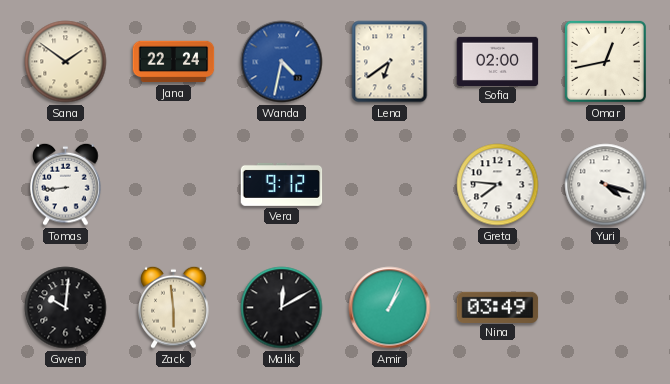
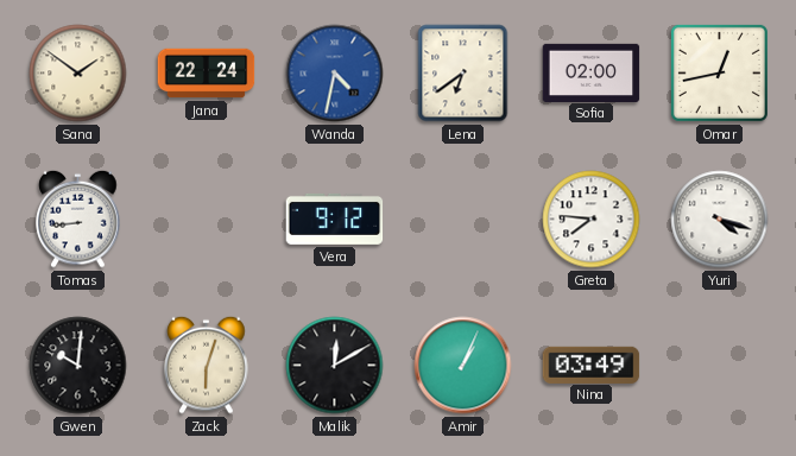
Zack: 5:59 -> 6:03 (207, 365)
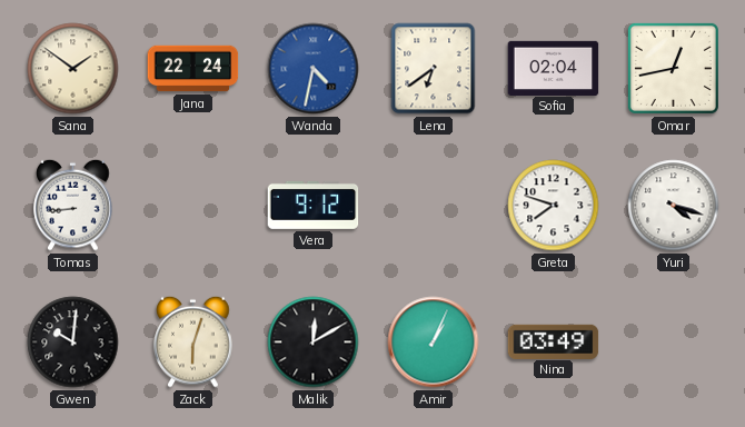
Sofia: 02:00 -> 02:04 (554, 68)
Greta: 7:46 -> 7:48 (554, 206)
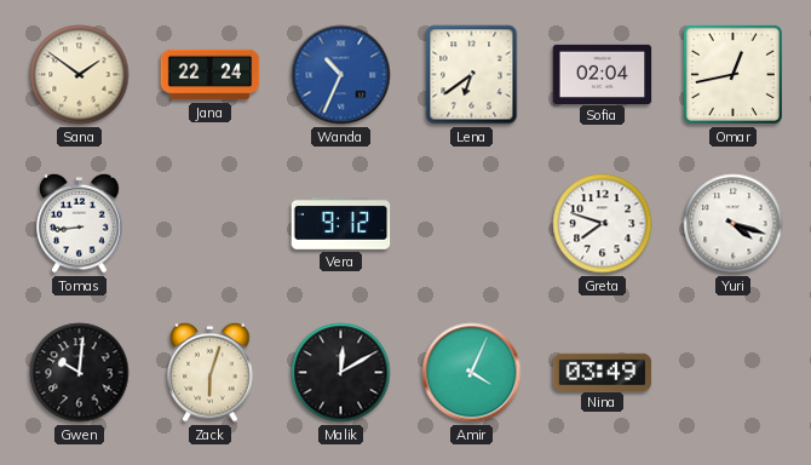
Wanda: 4:32 -> 10:34 (341, 75)
Amir: 1:04 -> 4:04 (472, 373)
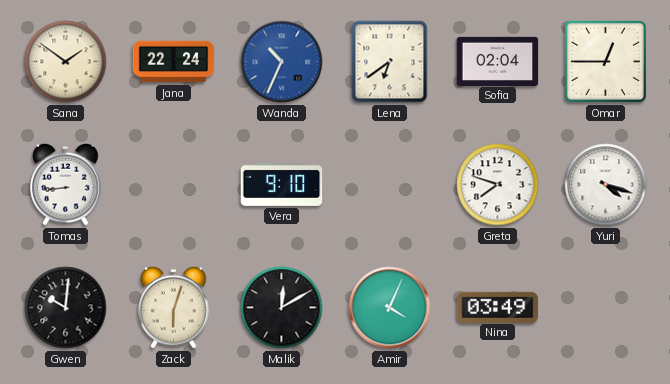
Omar: 12:43 -> 12:45 (605, 61)
Vera: 9:12 -> 9:10 (282, 184)
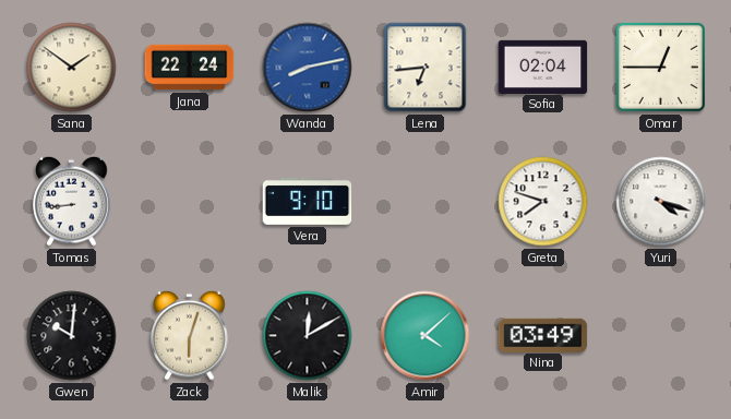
Wanda: 10:34 -> 8:13 (308, 68)
Lena: 6:39 -> 6:44 (426, 68)
Amir: 4:04 -> 4:08 (426, 336)
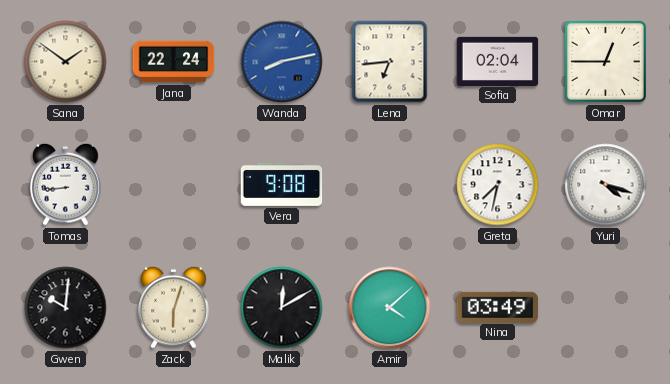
Vera: 9:10 -> 9:08 (282, 184)
Greta: 7:48 -> 7:32 (498, 185)
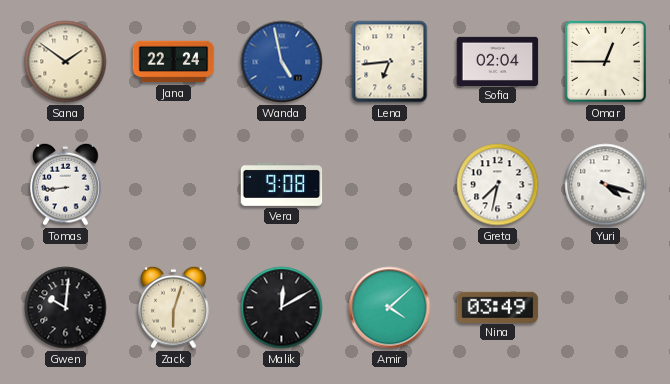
Wanda: 8:13 -> 4:58 (282, 62)
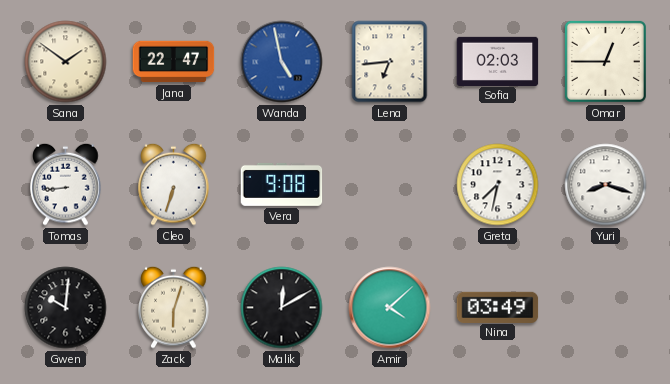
Jana: 22:24 -> 22:47 (174, 62)
Sofia: 02:04 -> 02:03 (498, 61)
Cleo: none -> 6:33 (174, 184)
Yuri: 4:18 -> 8:18 (606, 185)
